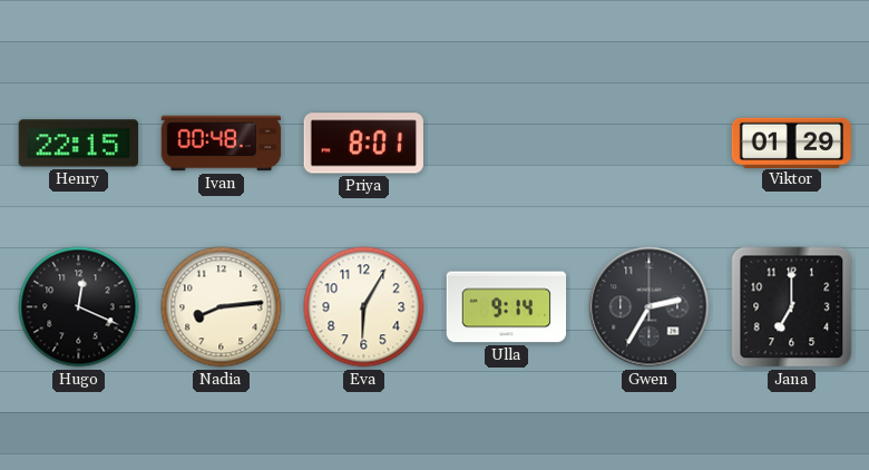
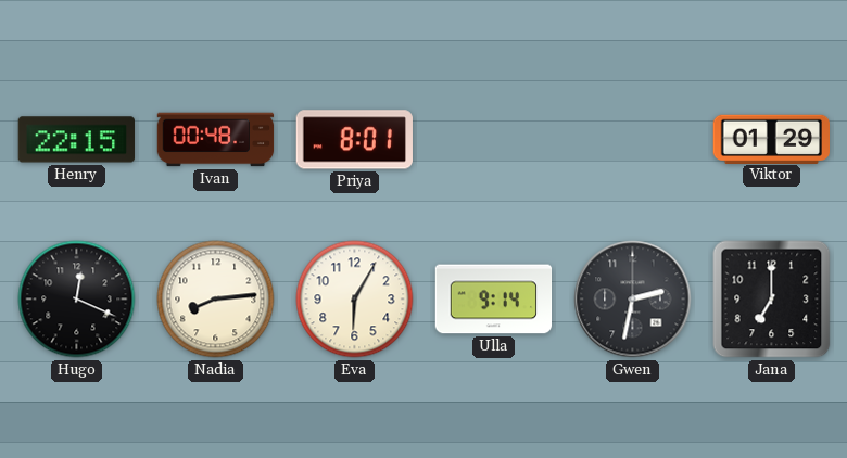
Gwen: 2:35 -> 2:32 (633, 300)
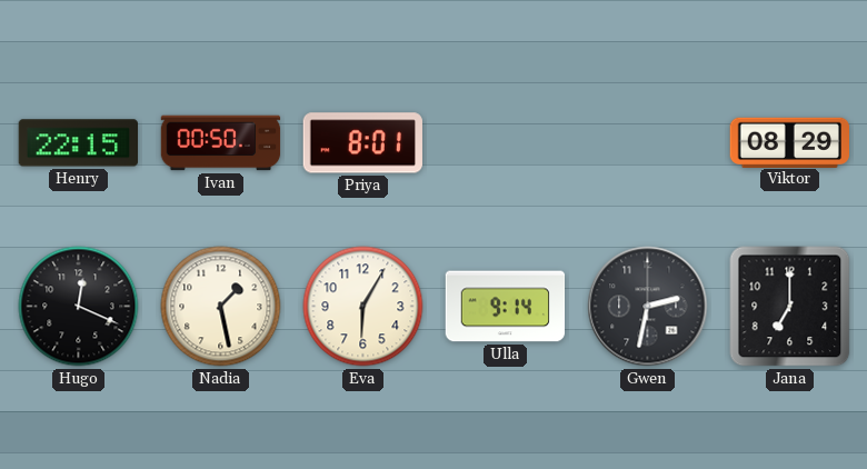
Ivan: 00:48 -> 00:50 (221, 143)
Viktor: 01:29 -> 08:29 (790, 142)
Nadia: 8:14 -> 1:28 (221, 307)
